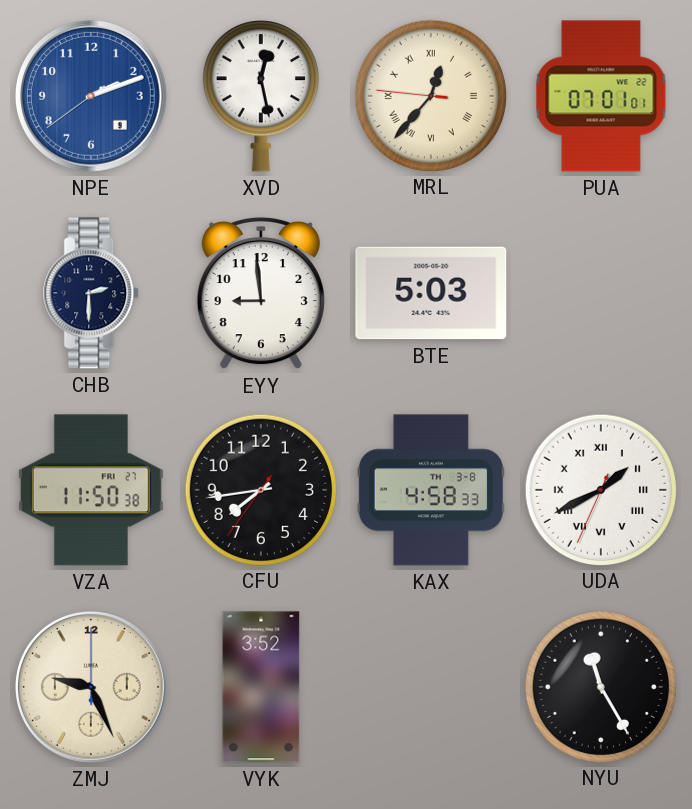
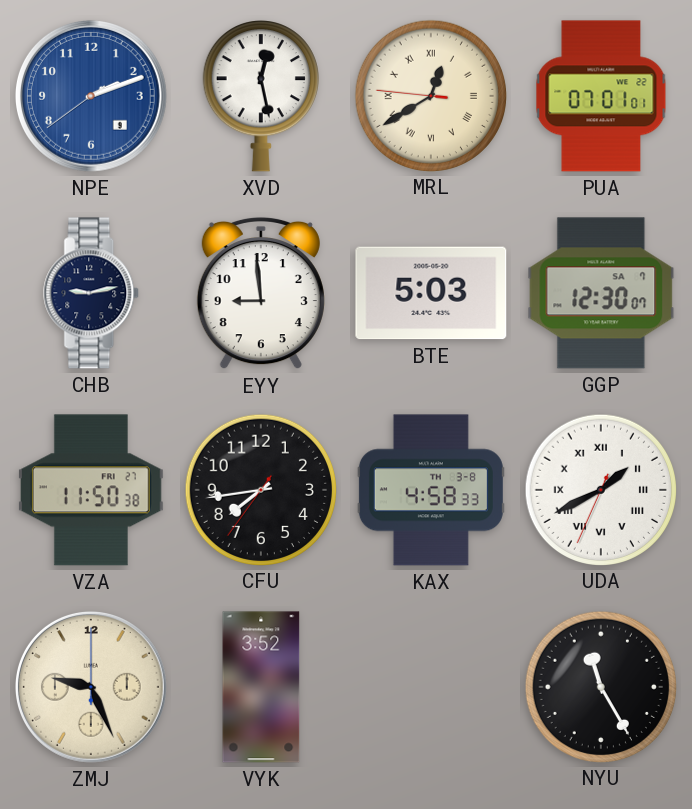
MRL: 12:36 -> 12:39 (430, 95)
CHB: 2:30 -> 9:13 (92, 293)
GGP: none -> 12:30 (601, 293)
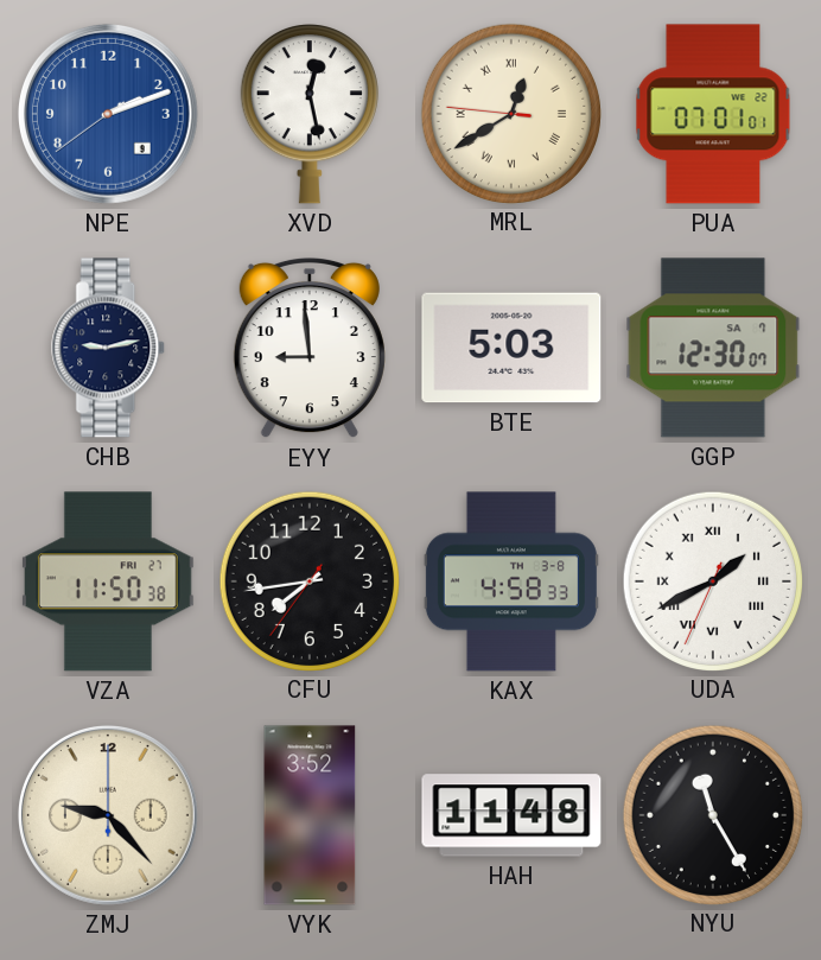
ZMJ: 9:26 -> 9:23 (108, 815)
HAH: none -> 11:48 (511, 815)
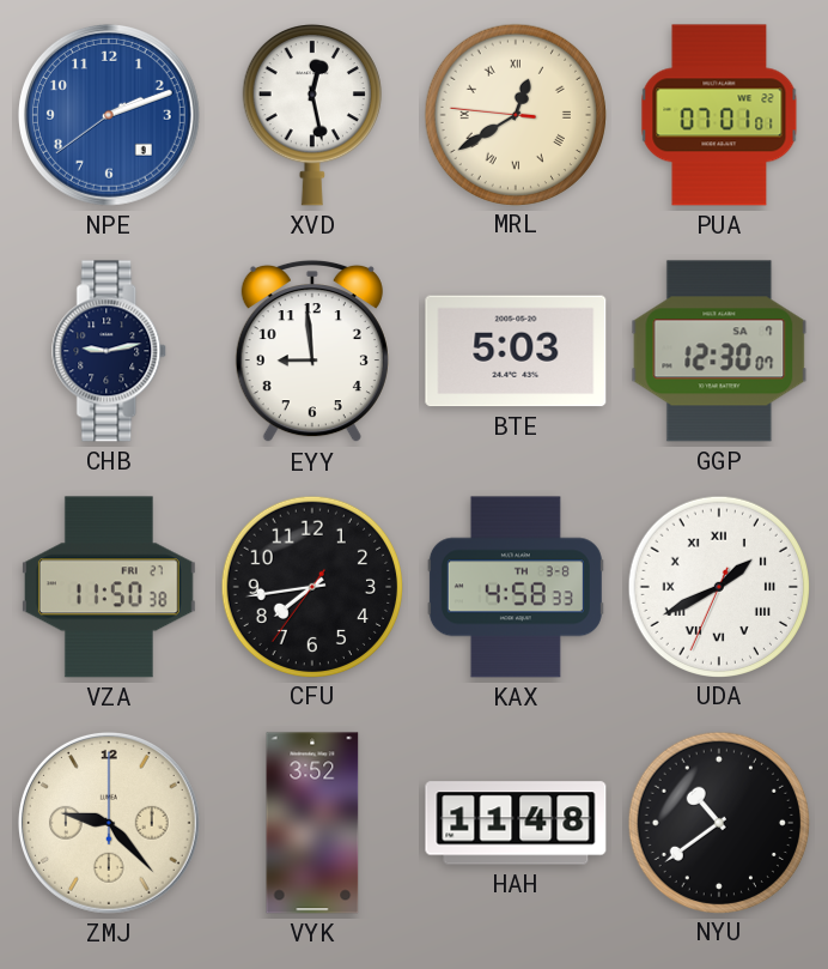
NYU: 11:25 -> 10:39 (718, 822)
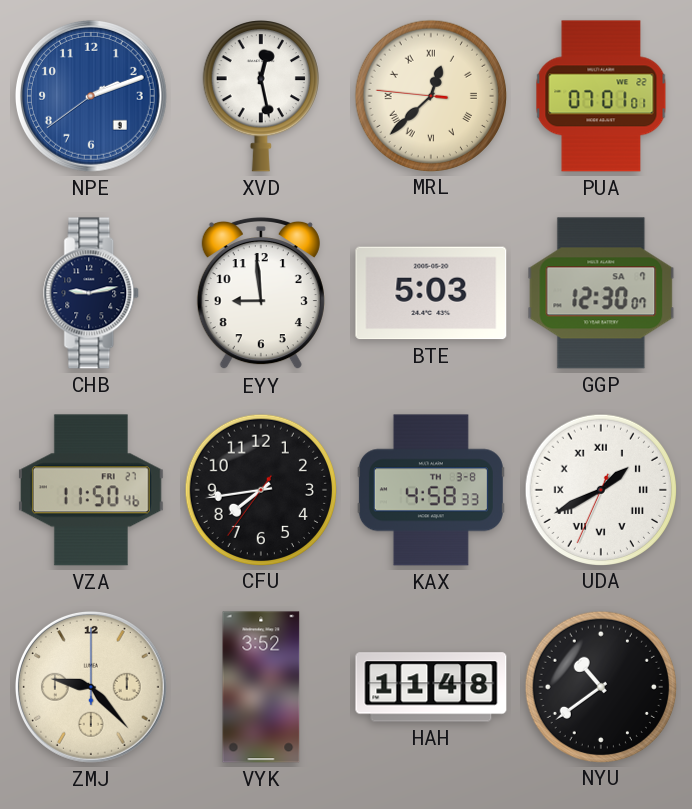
MRL: 12:39 -> 12:37 (430, 95)
VZA: 11:50:38 -> 11:50:46 (91, 490)
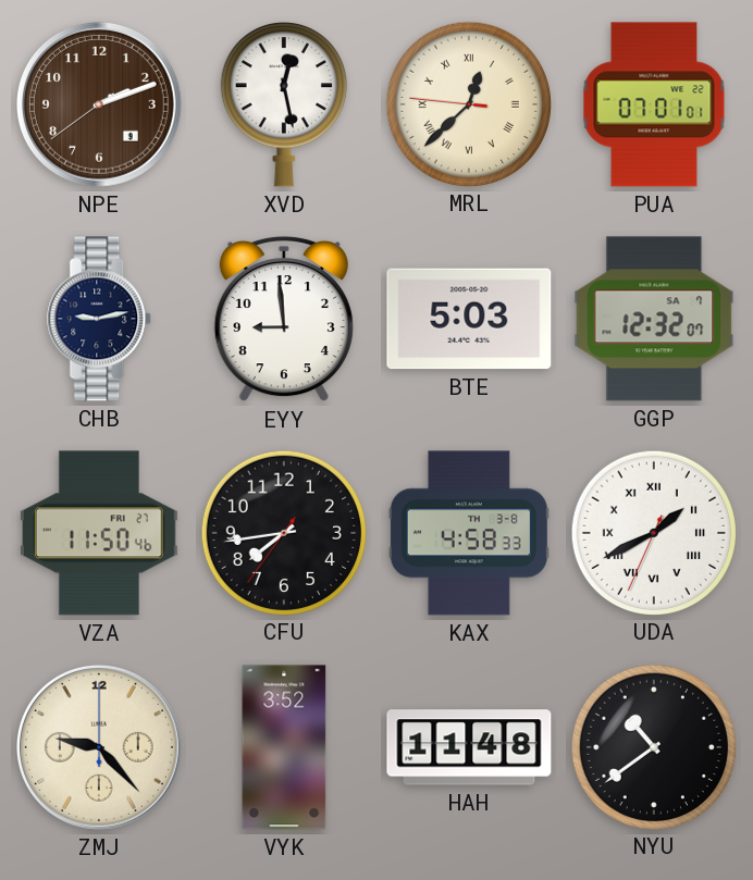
NPE dial: blue -> brown (99, 104)
GGP: 12:30 -> 12:32 (654, 319)
